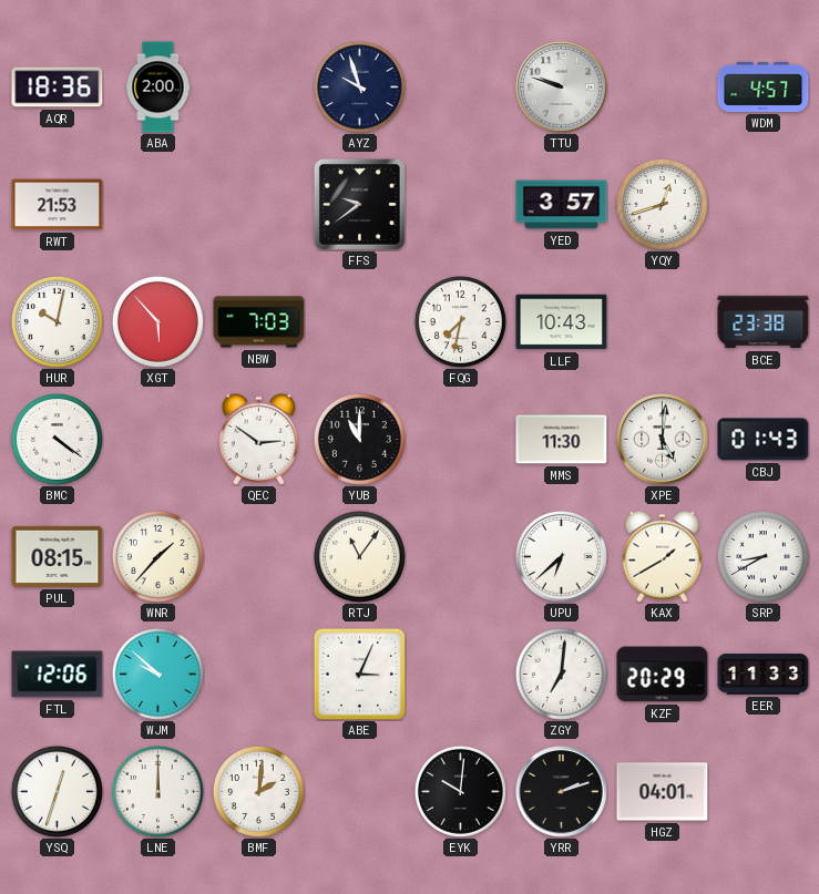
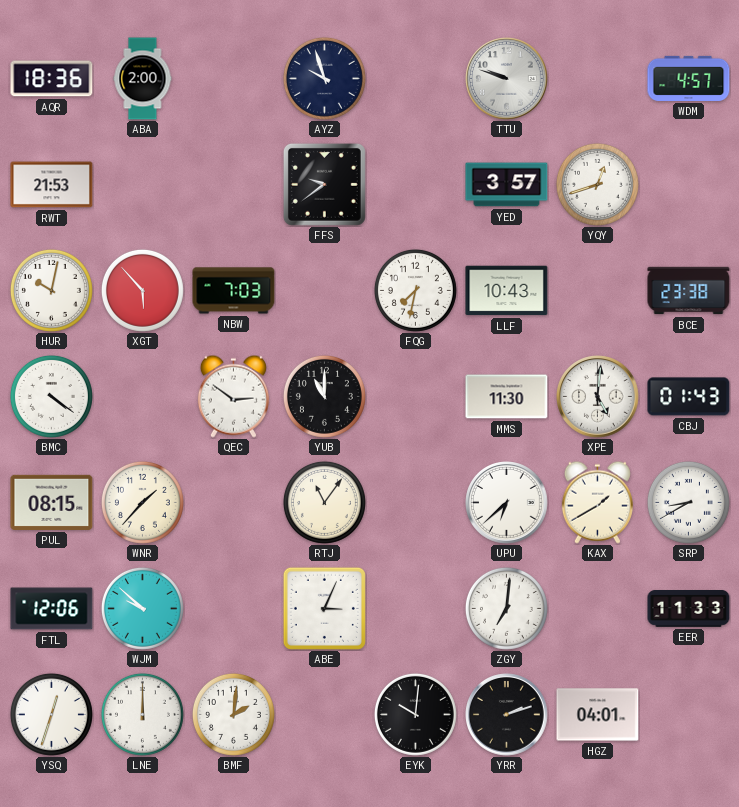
KZF: 20:29 -> none (663, 675)
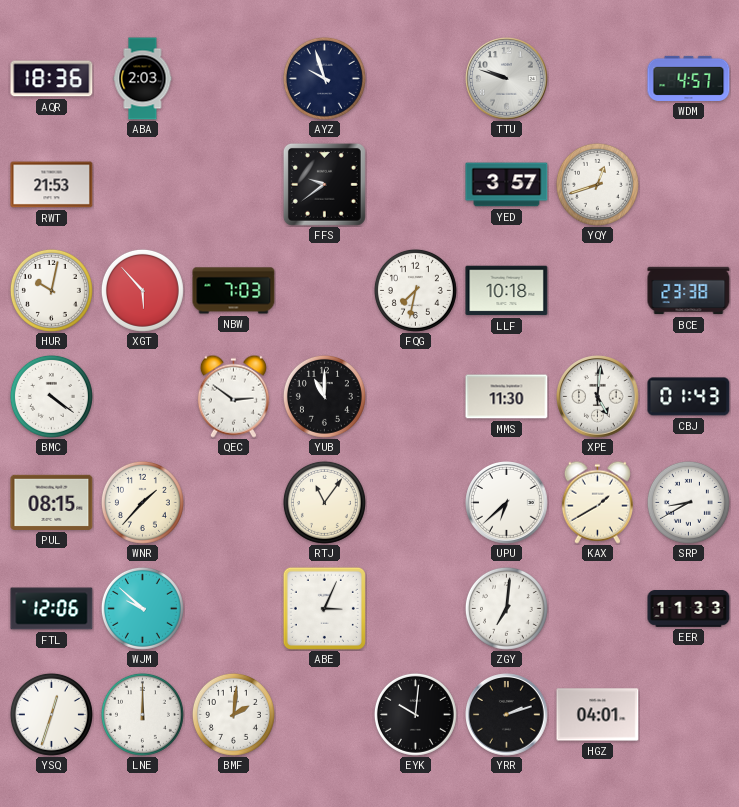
ABA: 2:00 -> 2:03 (143, 79)
LLF: 10:43 -> 10:18 (507, 291)
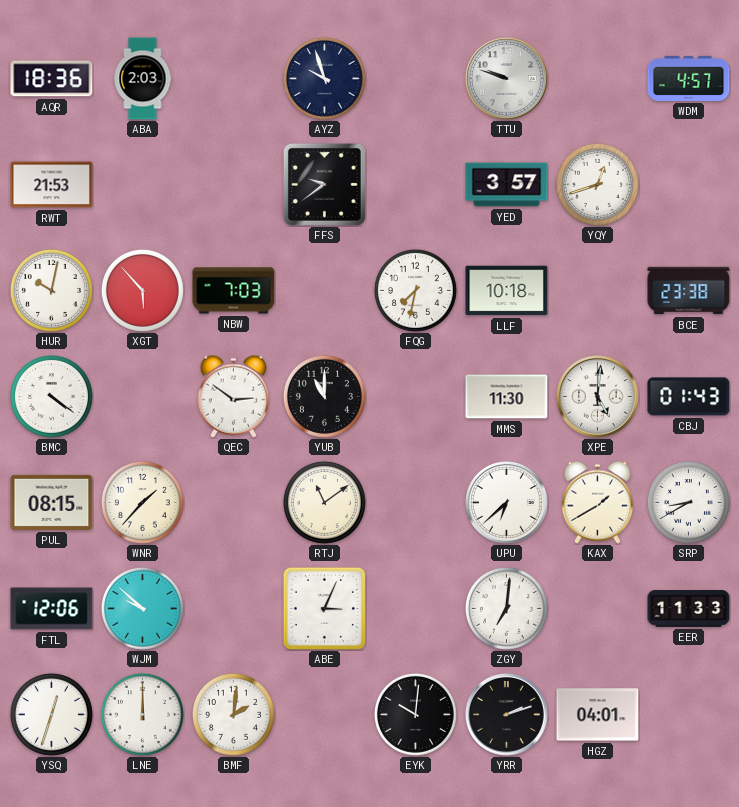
RTJ: 11:06 -> 11:09 (324, 502)
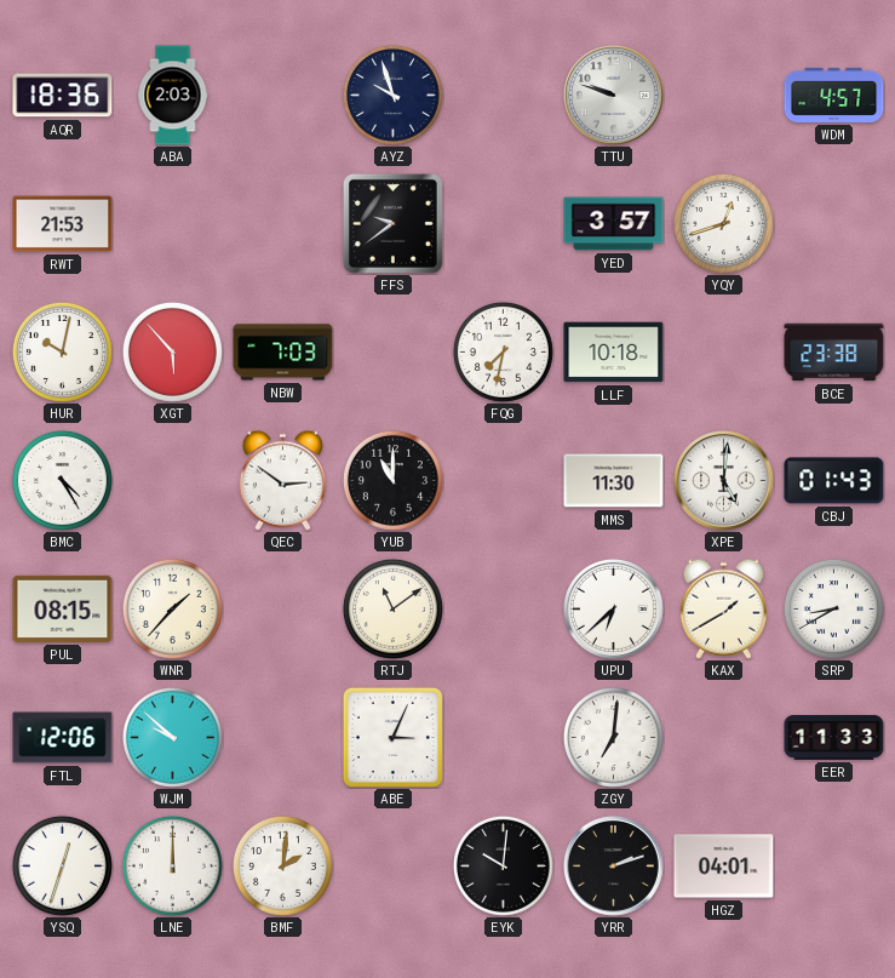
BMC: 4:21 -> 4:25 (62, 480)
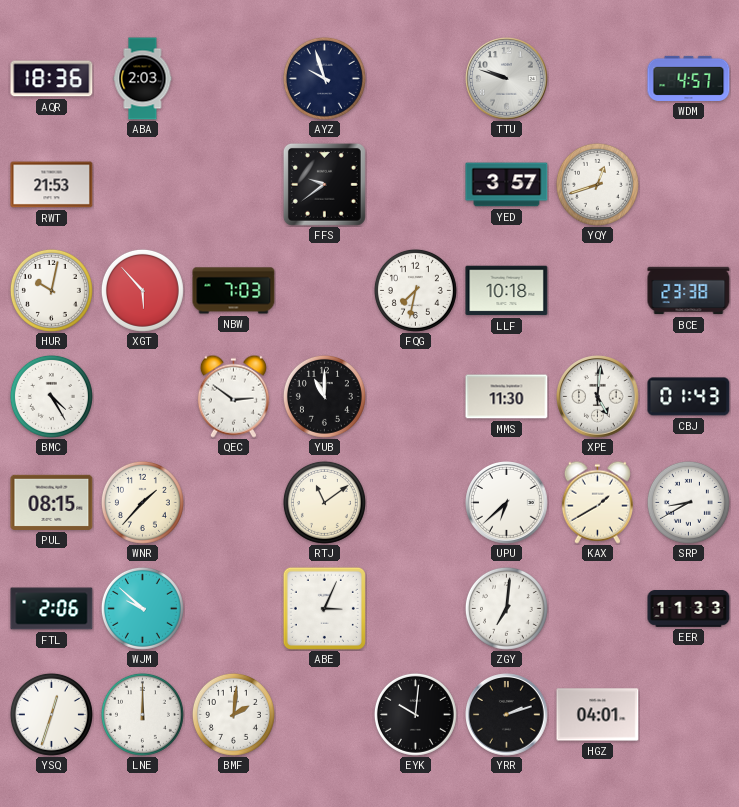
FTL: 12:06 -> 2:06 (52, 609)
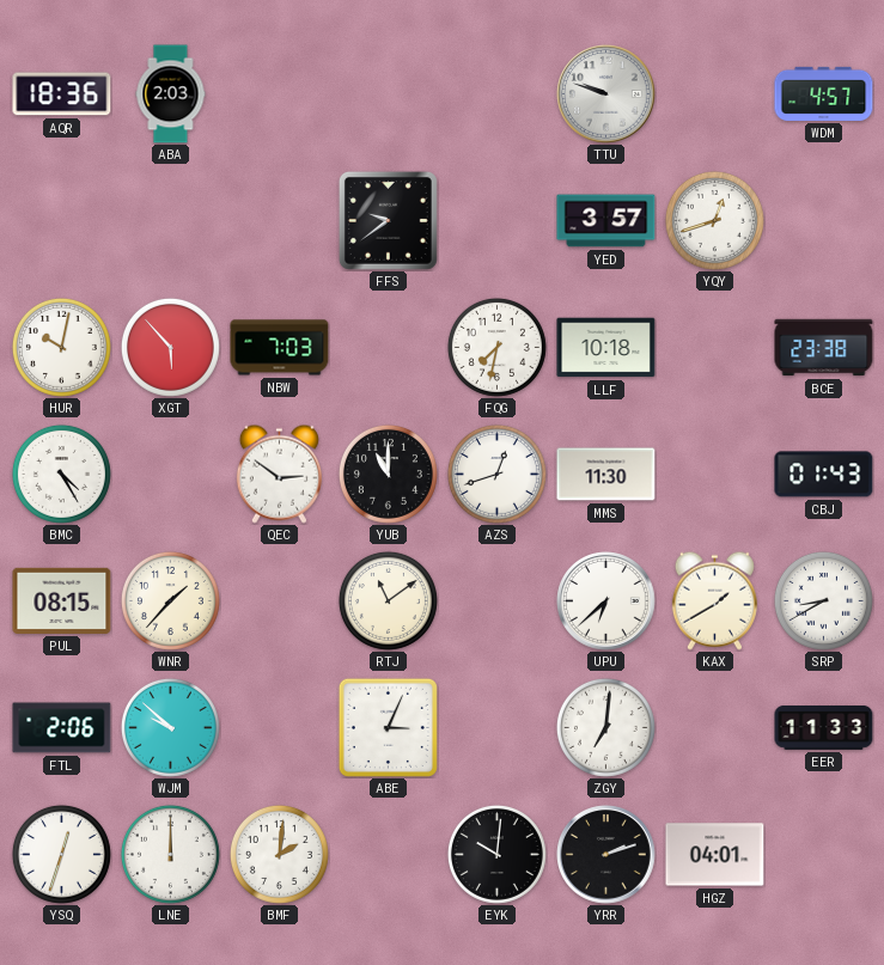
AYZ: 9:57 -> none (324, 78)
RWT: 21:53 -> none (52, 185)
AZS: none -> 12:42 (496, 474)
XPE: 5:01 -> none (598, 397)
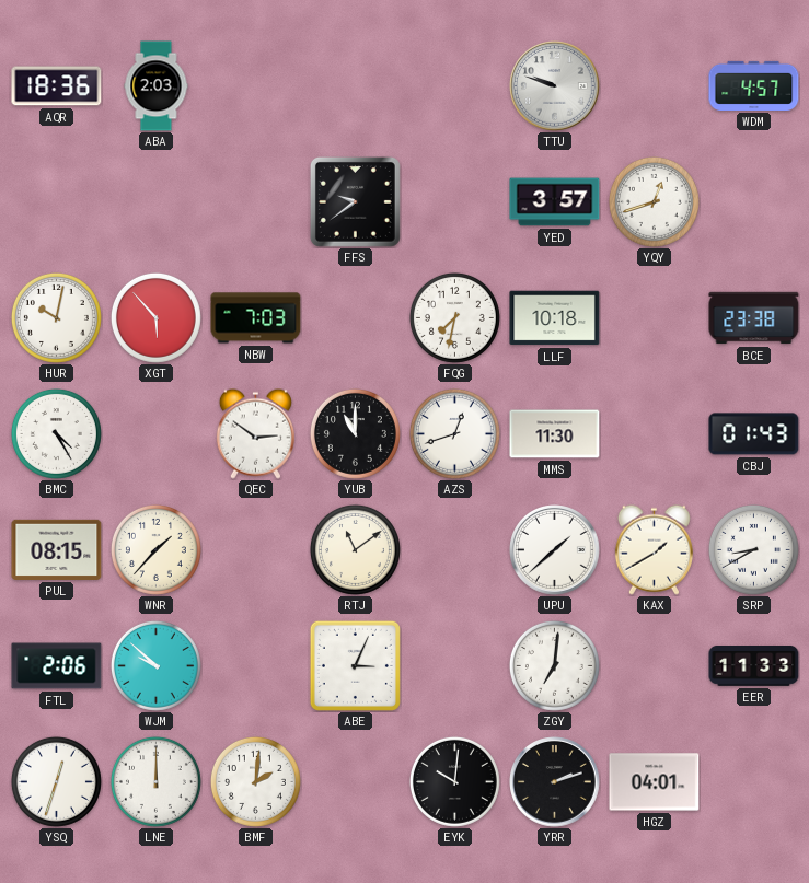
UPU: 6:38 -> 1:38 (555, 550)
